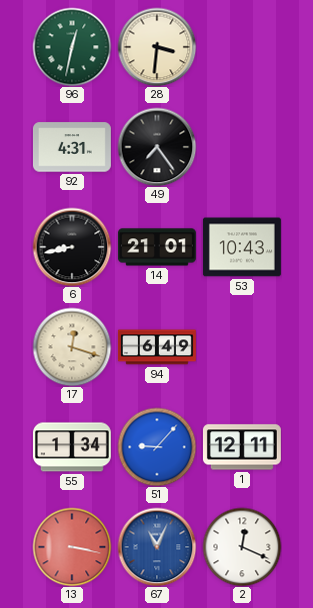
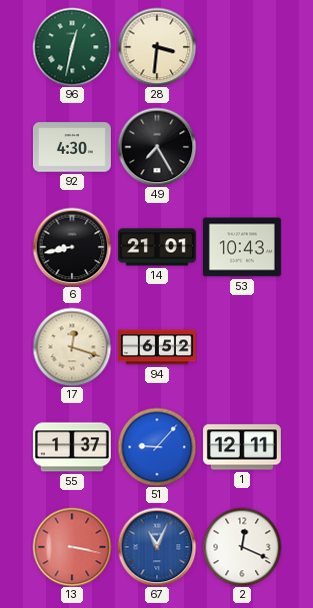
92: 4:31 -> 4:30 (72, 147)
49: 7:24 -> 7:25 (157, 147)
94: 6:49 -> 6:52 (157, 347)
55: 1:34 -> 1:37 (72, 447)
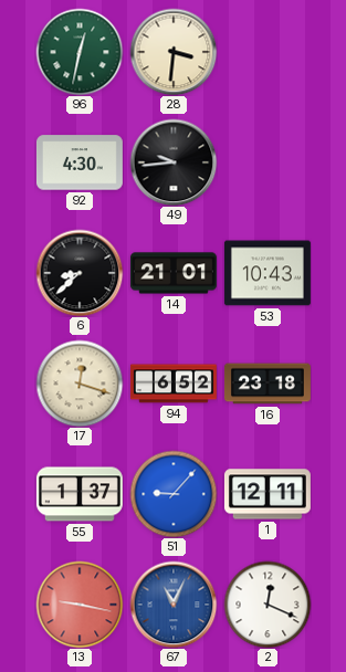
49: 7:25 -> 9:44 (174, 162)
6: 8:43 -> 8:38 (80, 273)
16: none -> 23:18 (268, 384)
13: 3:17 -> 9:17 (80, 605)
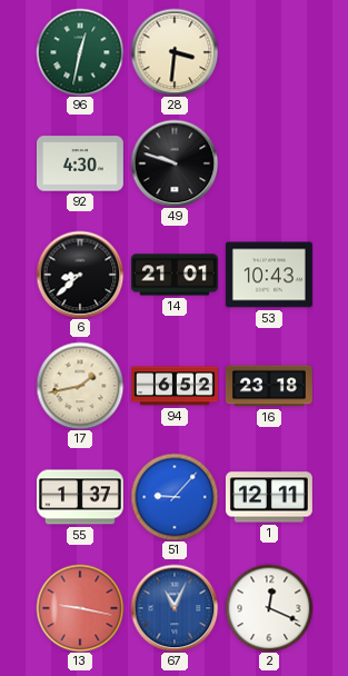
49: 9:44 -> 9:48 (175, 163)
17: 12:18 -> 1:43 (80, 386)
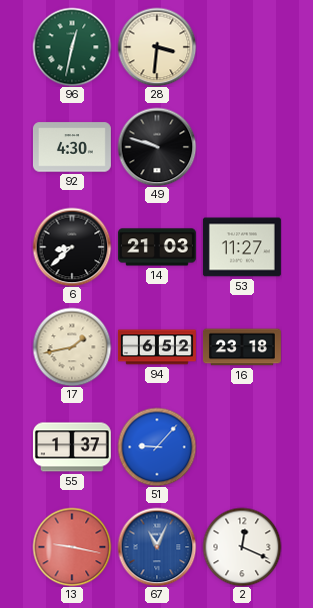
14: 21:01 -> 21:03 (157, 247)
53: 10:43 -> 11:27 (242, 247)
1: 12:11 -> none (269, 497)
